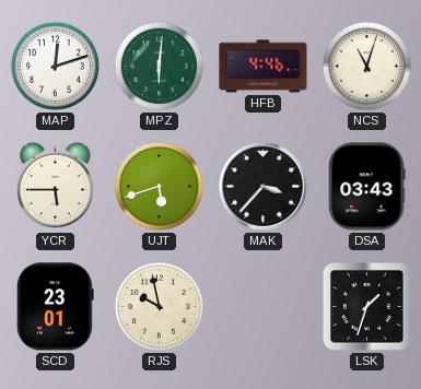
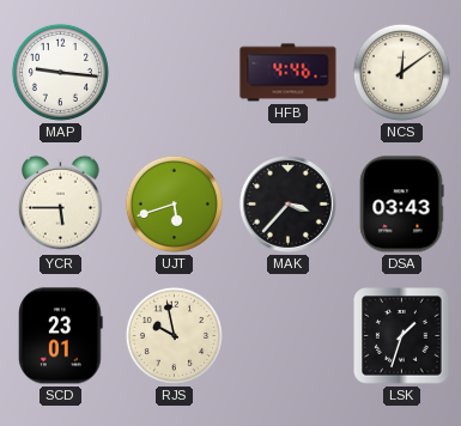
MAP: 12:12 -> 9:16 (60, 72)
MPZ: 6:01 -> none (159, 66)
NCS: 11:03 -> 12:09 (401, 72)
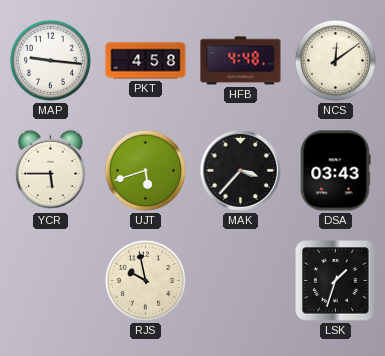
PKT: none -> 4:58 (146, 61)
HFB: 4:46 -> 4:48 (241, 61)
SCD: 23:01 -> none (60, 336)
